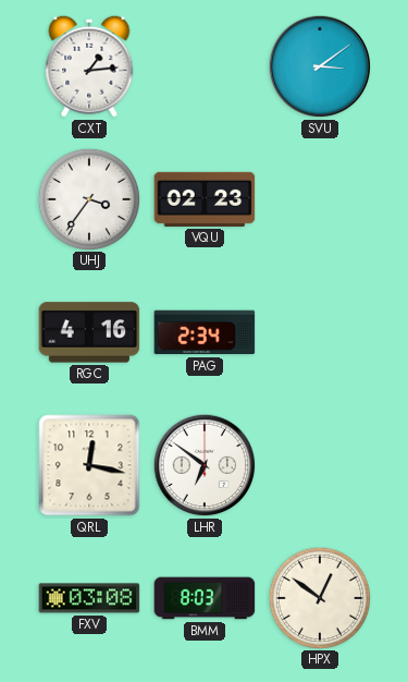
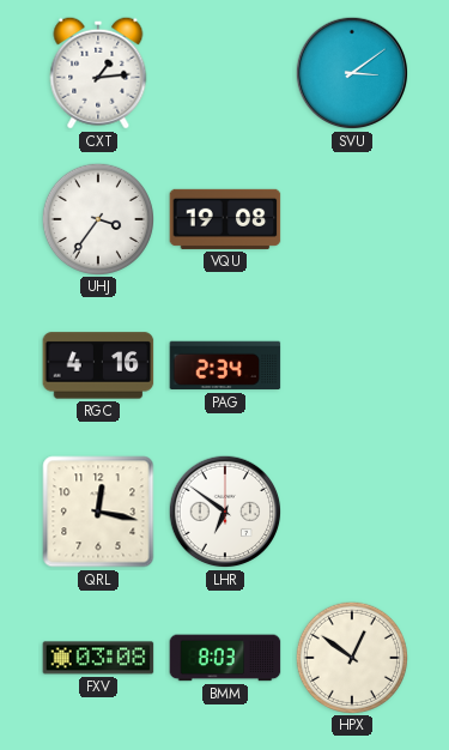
VQU: 02:23 -> 19:08 (225, 219)
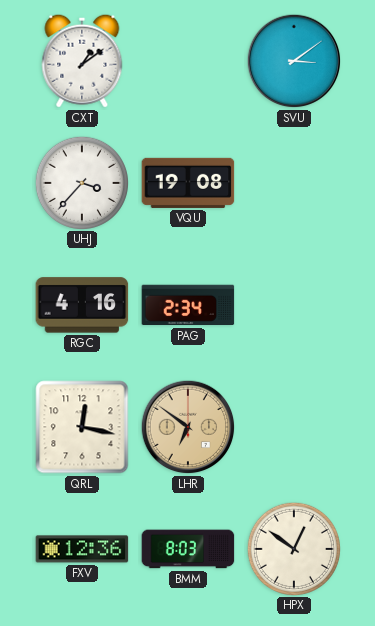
CXT: 1:14 -> 1:09 (82, 61)
UHJ: 3:36 -> 3:37 (81, 182)
LHR dial: white -> champagne (188, 427)
FXV: 03:08 -> 12:36 (82, 549)
